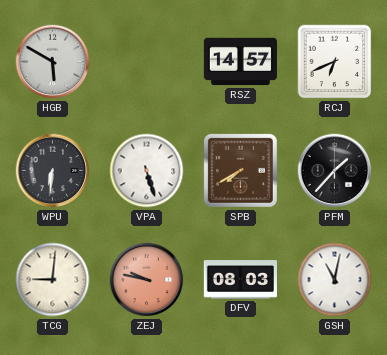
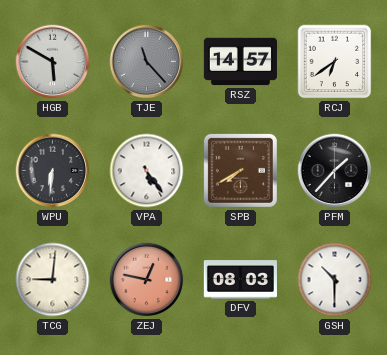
TJE: none -> 11:23 (147, 62)
RCJ: 6:41 -> 6:39 (335, 62)
VPA: 5:27 -> 5:24 (147, 171)
ZEJ: 9:47 -> 12:47 (147, 280)
GSH: 11:02 -> 10:30 (335, 280)
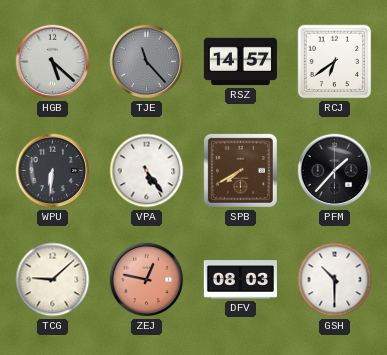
HGB: 5:50 -> 5:22 (53, 62)
TCG: 9:01 -> 9:08 (53, 280)
